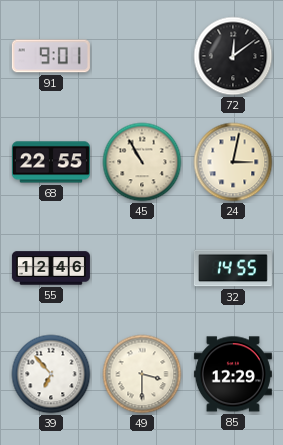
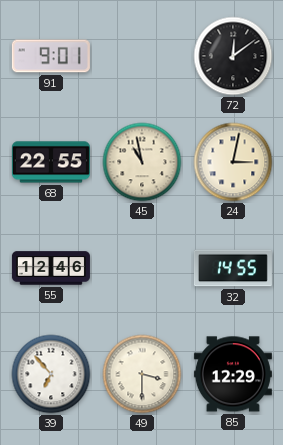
45: 10:55 -> 10:58 (142, 162)
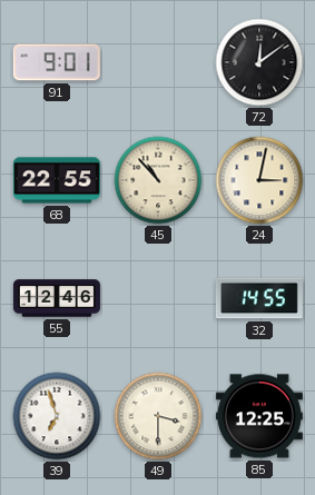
45: 10:58 -> 10:53 (158, 180)
39: 6:53 -> 6:57 (57, 416)
85: 12:29 -> 12:25 (259, 416)
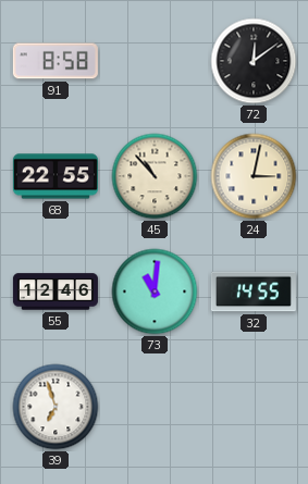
91: 9:01 -> 8:58 (56, 61)
73: none -> 11:01 (155, 291)
49: 3:30 -> none (158, 416)
85: 12:25 -> none (259, 416)
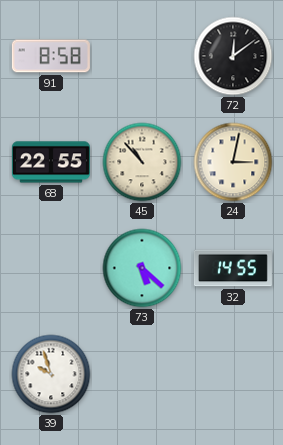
55: 12:46 -> none (56, 291)
73: 11:01 -> 5:22 (142, 268)
39: 6:57 -> 9:57 (51, 374)
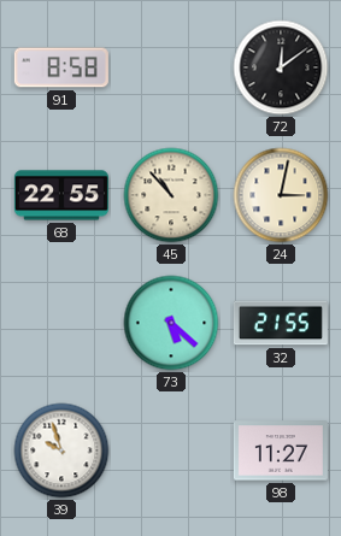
32: 14:55 -> 21:55 (281, 323)
98: none -> 11:27 (281, 450)
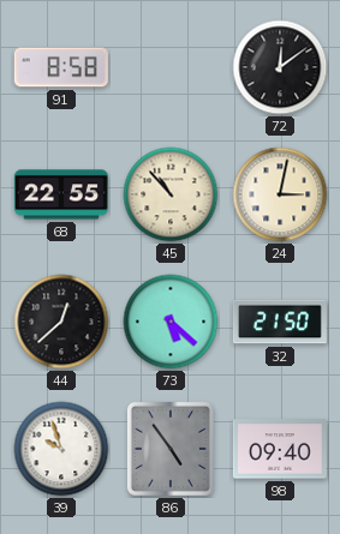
44: none -> 12:38 (61, 322)
32: 21:55 -> 21:50 (280, 322)
86: none -> 4:54 (171, 449)
98: 11:27 -> 09:40 (280, 449)
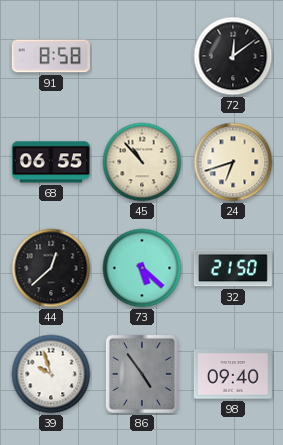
68: 22:55 -> 06:55 (51, 162)
24: 3:02 -> 6:42 (233, 162)
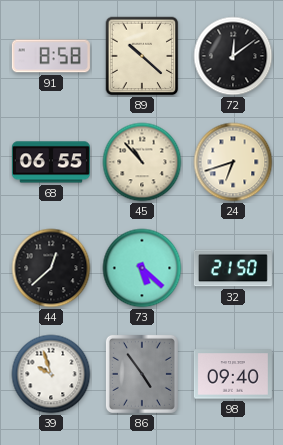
89: none -> 10:22 (142, 56)
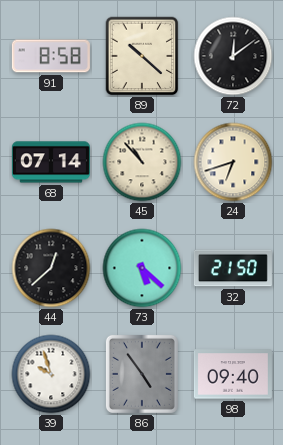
68: 06:55 -> 07:14 (51, 162)
